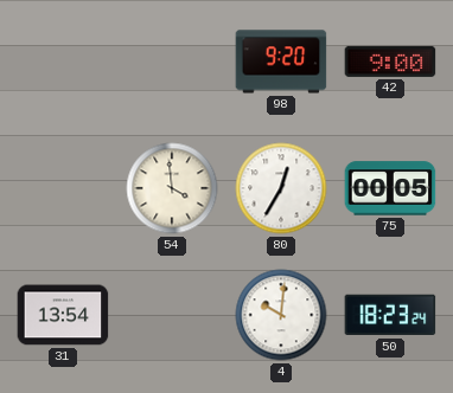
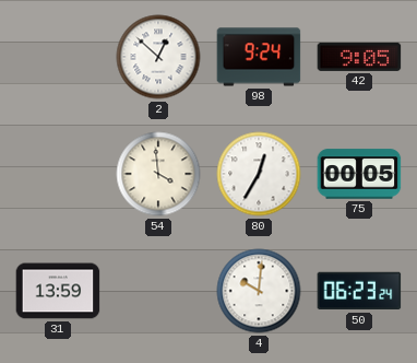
2: none -> 12:52 (158, 57)
98: 9:20 -> 9:24 (259, 57)
42: 9:00 -> 9:05 (359, 57)
31: 13:54 -> 13:59 (58, 291)
50: 18:23 -> 06:23 (359, 291)
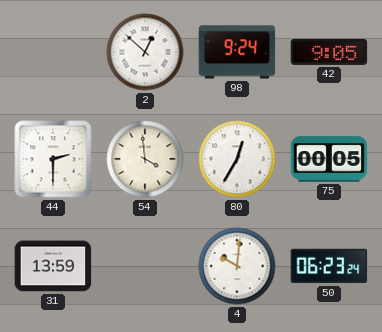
44: none -> 2:30 (53, 159)
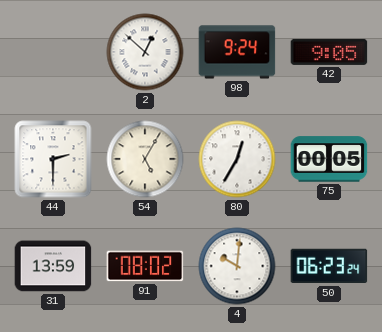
54: 3:59 -> 5:05 (145, 159)
91: none -> 08:02 (145, 266)
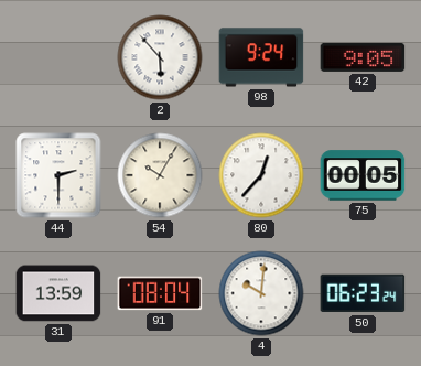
2: 12:52 -> 5:53 (160, 57)
54: 5:05 -> 10:05 (160, 175)
80: 12:35 -> 12:37 (261, 175)
91: 08:02 -> 08:04 (160, 293)
